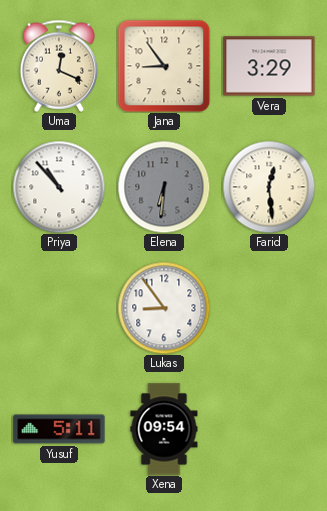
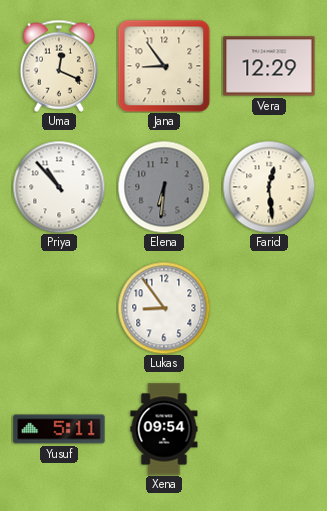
Vera: 3:29 -> 12:29 (269, 66)
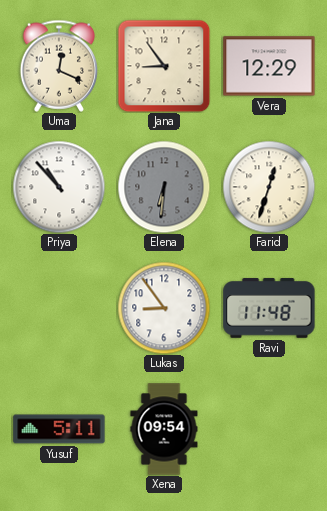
Farid: 12:29 -> 12:33 (269, 187)
Ravi: none -> 11:48 (269, 308)
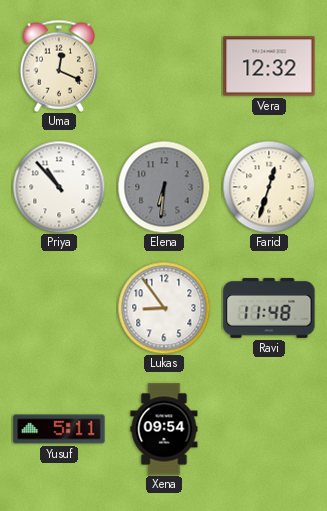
Jana: 8:54 -> none (164, 66)
Vera: 12:29 -> 12:32 (269, 66)
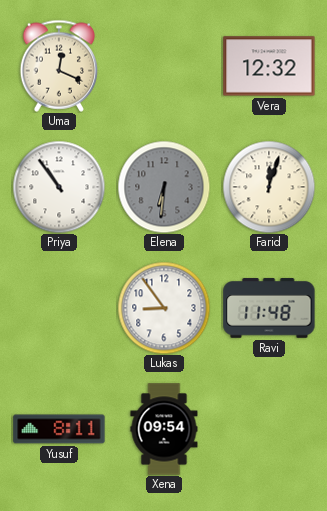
Priya: 10:53 -> 10:54 (59, 187)
Farid: 12:33 -> 12:03 (269, 187)
Yusuf: 5:11 -> 8:11 (59, 429)
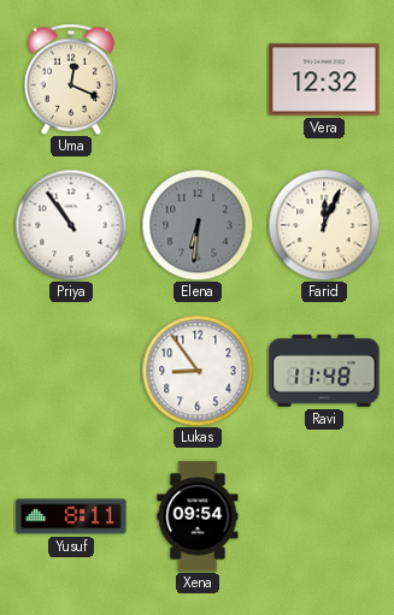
Farid: 12:03 -> 12:04 (324, 225)
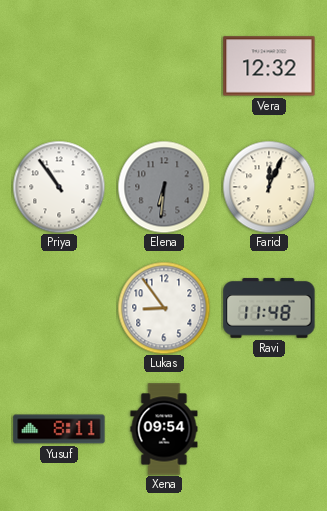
Uma: 12:19 -> none (71, 79)
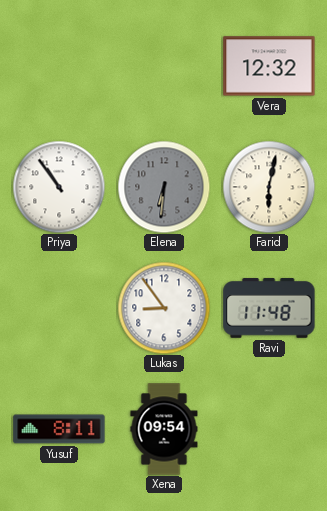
Farid: 12:04 -> 6:02 (269, 187)
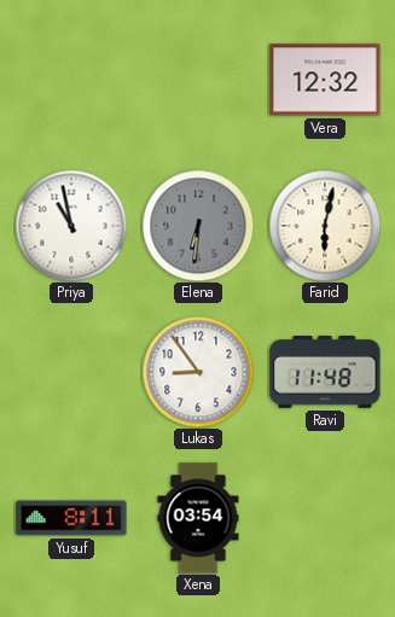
Priya: 10:54 -> 10:58 (71, 226)
Xena: 09:54 -> 03:54 (198, 518)
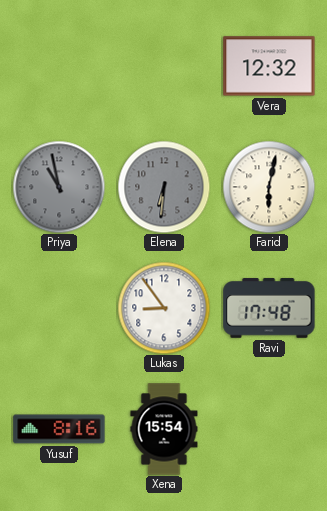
Priya dial: white -> grey (59, 187)
Ravi: 11:48 -> 17:48 (269, 308)
Yusuf: 8:11 -> 8:16 (59, 429)
Xena: 03:54 -> 15:54 (164, 429)
